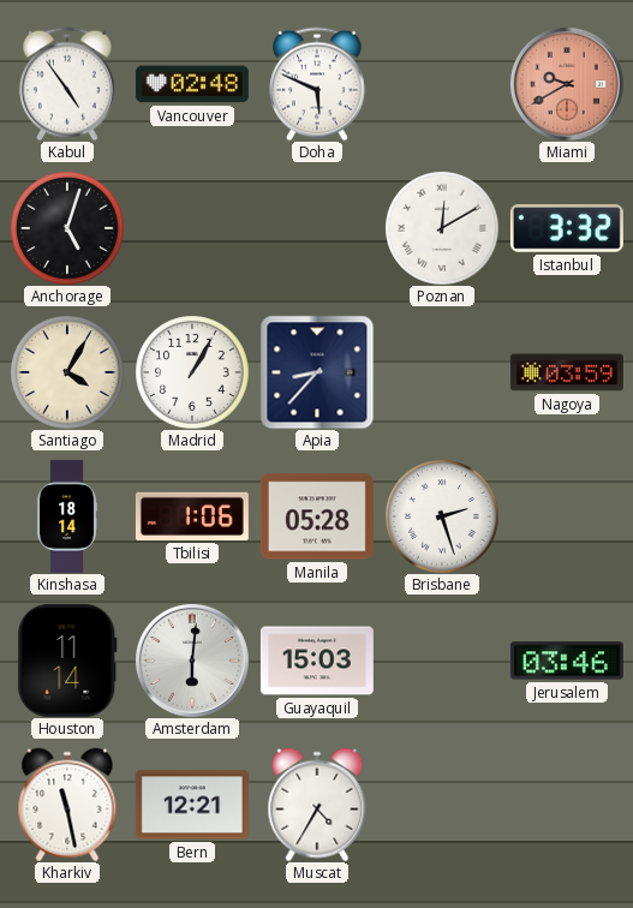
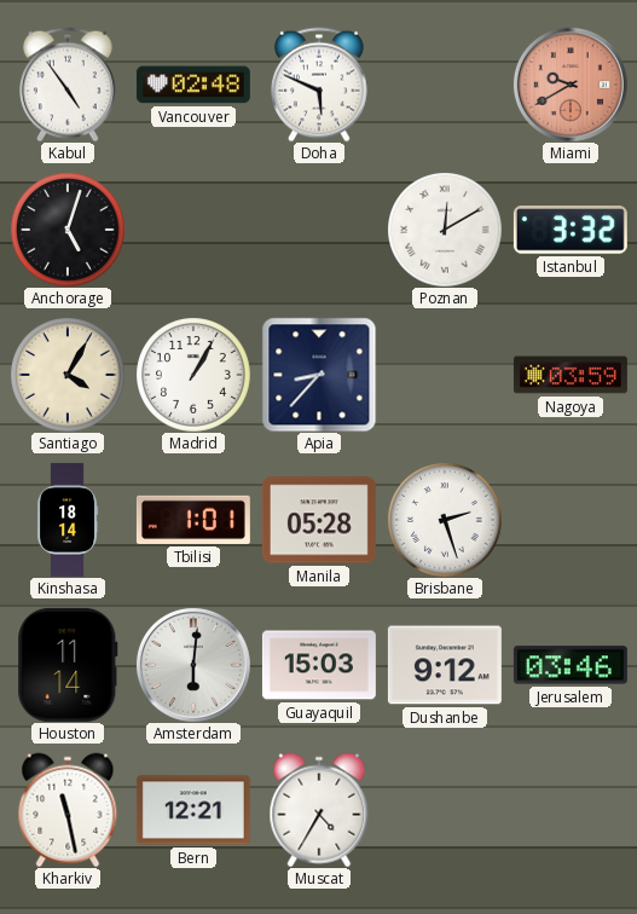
Tbilisi: 1:06 -> 1:01 (193, 520)
Dushanbe: none -> 9:12 (445, 665)
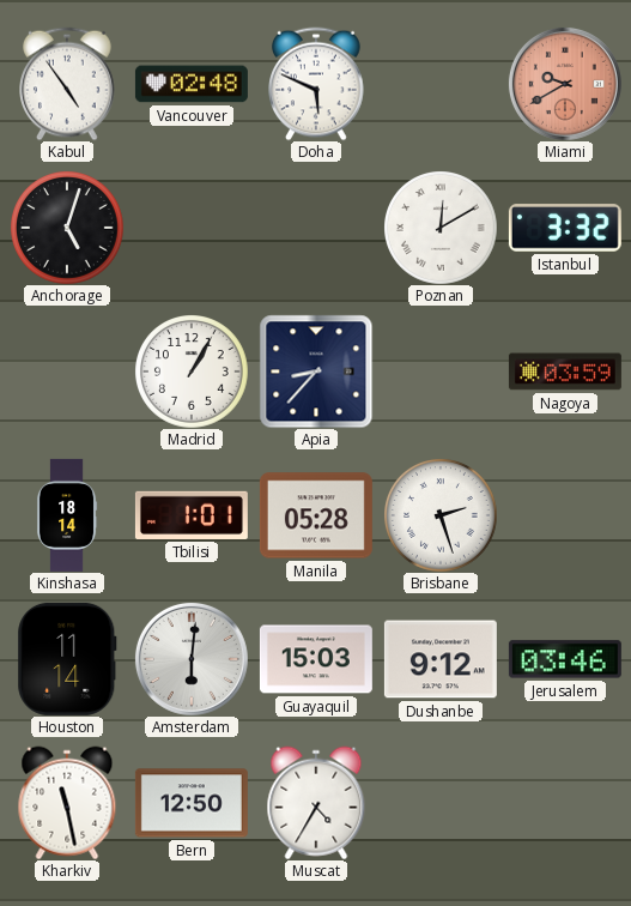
Santiago: 4:05 -> none (68, 375)
Bern: 12:21 -> 12:50 (192, 803)
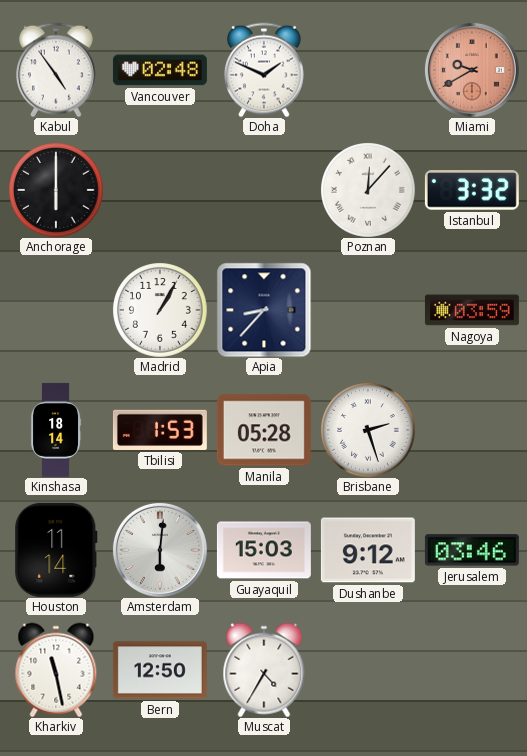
Doha: 5:49 -> 1:49 (265, 70)
Anchorage: 5:03 -> 6:00 (56, 190)
Poznan: 12:10 -> 12:07 (368, 190)
Tbilisi: 1:01 -> 1:53 (160, 430)
